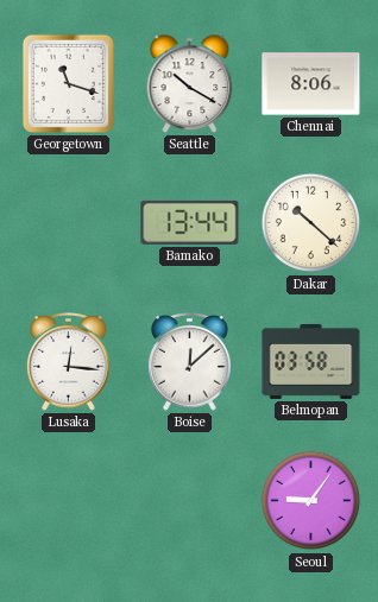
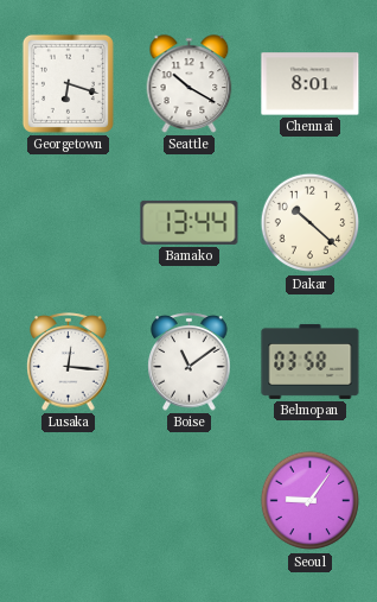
Georgetown: 11:18 -> 6:18 (68, 83)
Chennai: 8:06 -> 8:01 (311, 84)
Boise: 12:08 -> 11:09 (190, 362)
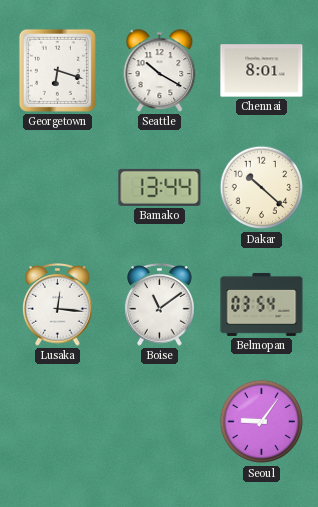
Belmopan: 03:58 -> 03:54 (262, 304)
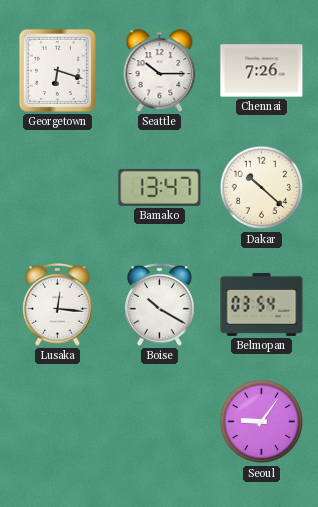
Seattle: 10:20 -> 10:15 (160, 71)
Chennai: 8:01 -> 7:26 (262, 71)
Bamako: 13:44 -> 13:47 (160, 187)
Boise: 11:09 -> 10:20 (160, 305)
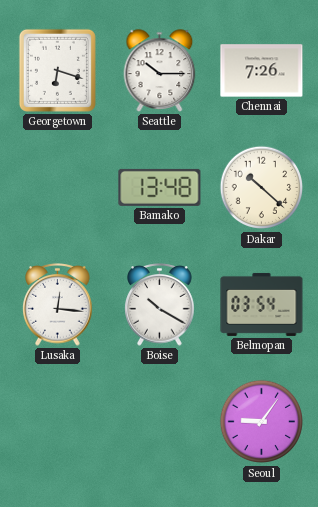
Bamako: 13:47 -> 13:48 (160, 187)
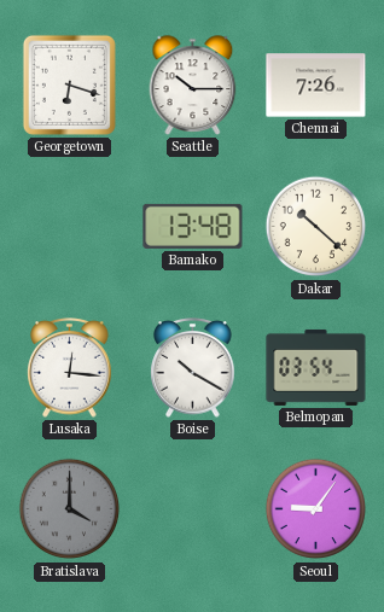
Bratislava: none -> 4:00 (70, 509)
